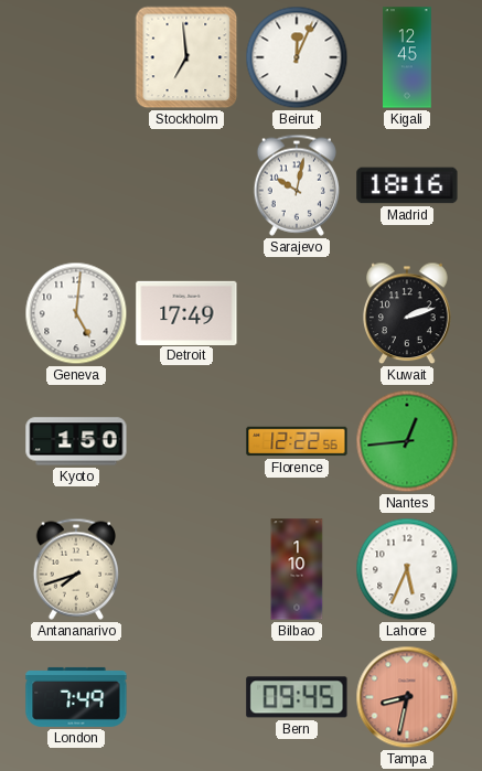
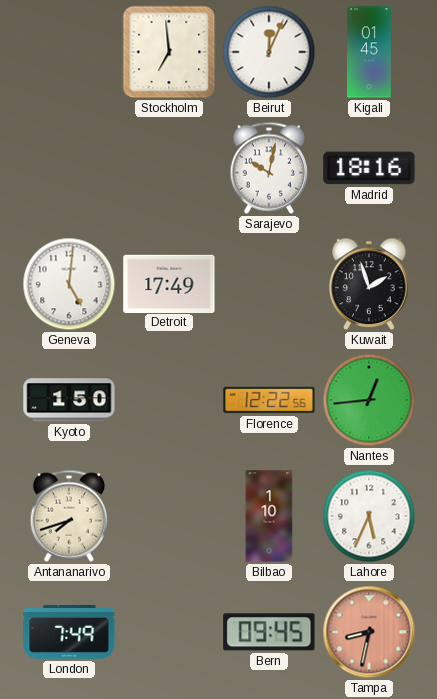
Kigali: 12:45 -> 01:45 (370, 52)
Kuwait: 2:12 -> 1:57 (369, 284)
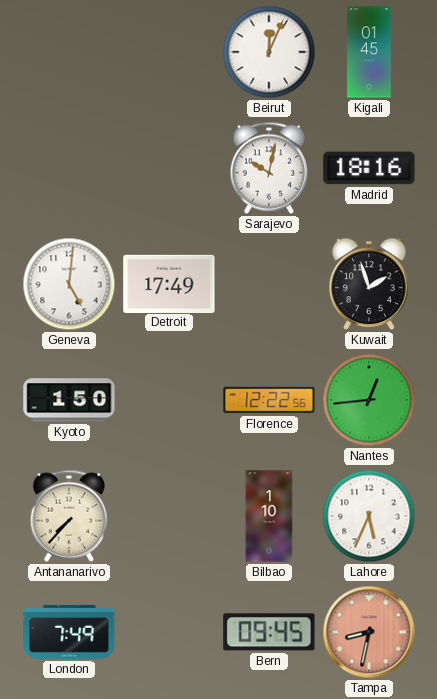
Stockholm: 6:59 -> none (169, 52)
Antananarivo: 7:42 -> 7:37 (68, 516)
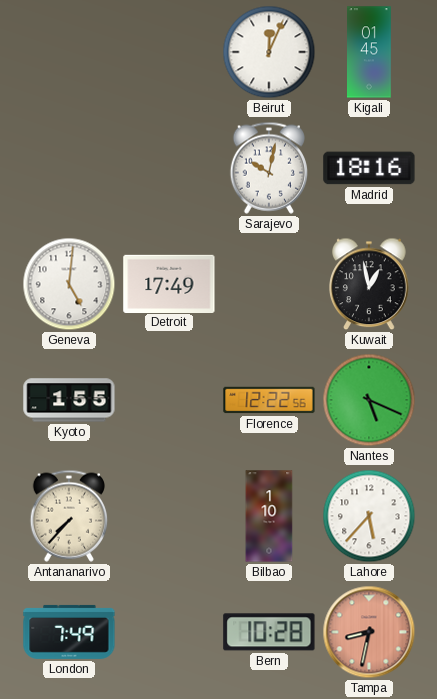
Kuwait: 1:57 -> 12:58 (369, 284)
Kyoto: 1:50 -> 1:55 (69, 400)
Nantes: 12:44 -> 5:19 (369, 400)
Lahore: 5:34 -> 5:37 (369, 516)
Bern: 09:45 -> 10:28 (269, 632)
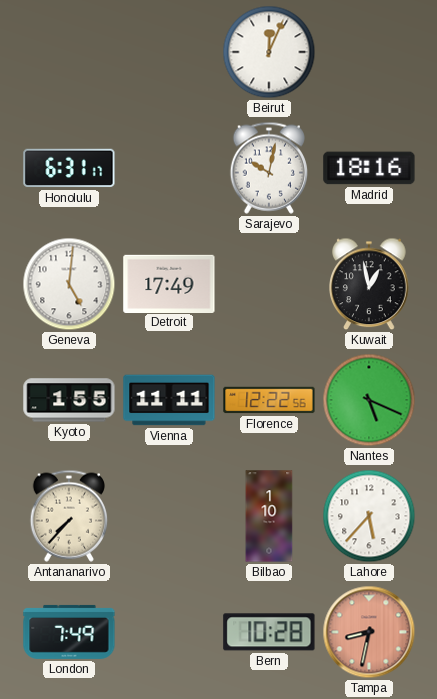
Kigali: 01:45 -> none (370, 52)
Honolulu: none -> 6:31 (69, 168)
Vienna: none -> 11:11 (169, 400)
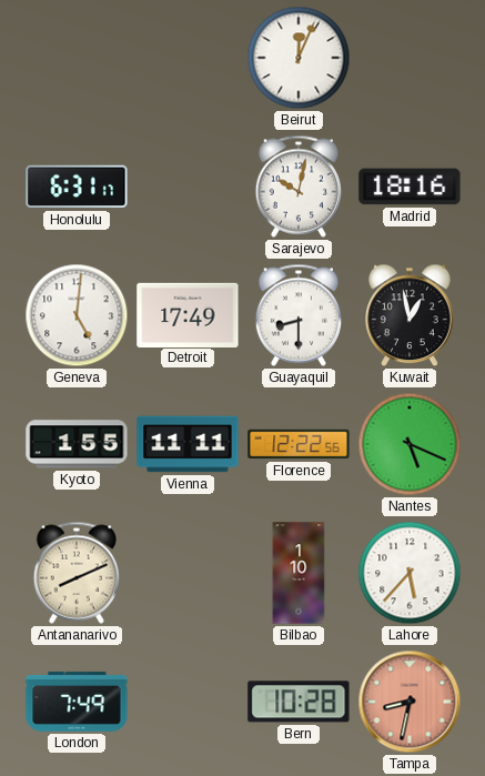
Guayaquil: none -> 8:30 (297, 315)
Antananarivo: 7:37 -> 8:11 (75, 573)
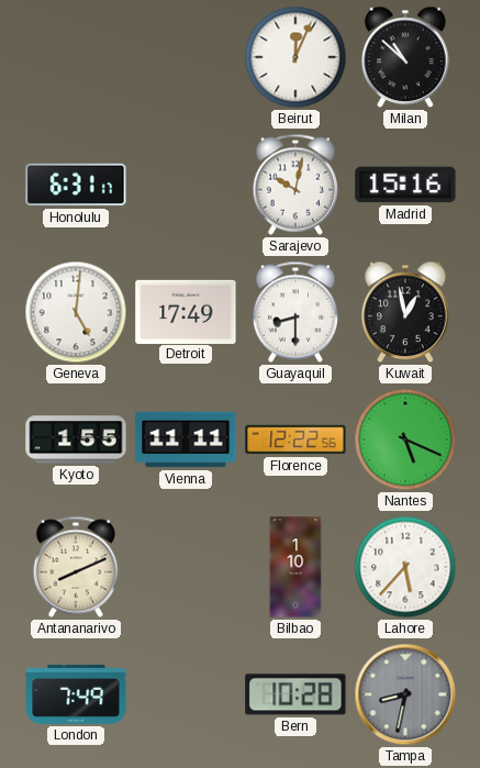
Milan: none -> 10:52 (405, 57)
Madrid: 18:16 -> 15:16 (405, 185)
Tampa dial: salmon -> grey (405, 694)
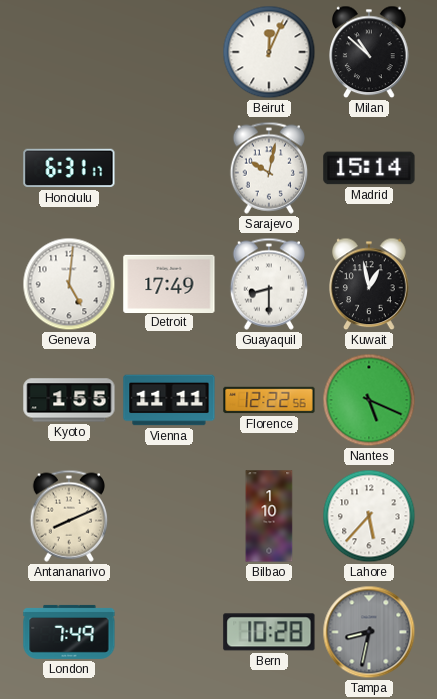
Madrid: 15:16 -> 15:14 (369, 168)
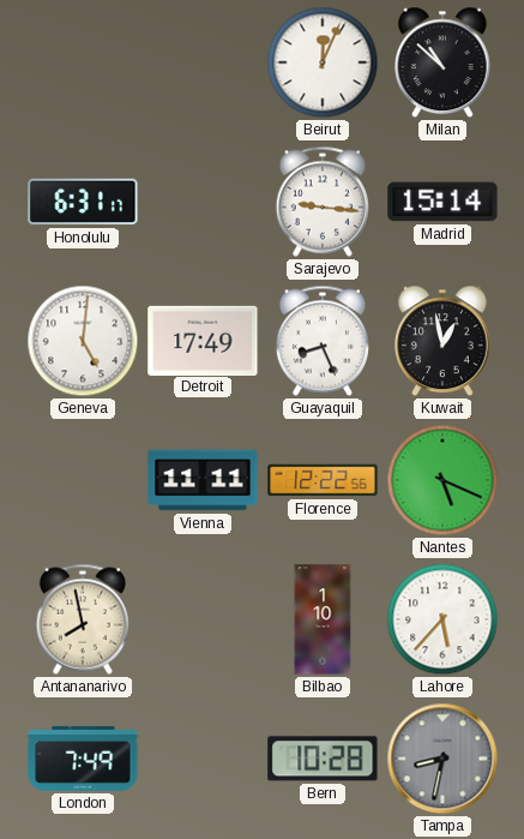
Sarajevo: 10:02 -> 9:16 (321, 202)
Guayaquil: 8:30 -> 8:26 (321, 341)
Kyoto: 1:55 -> none (69, 400)
Antananarivo: 8:11 -> 7:58 (82, 619)
